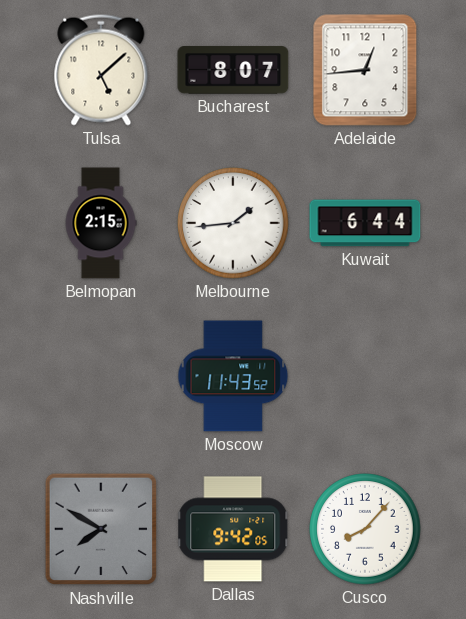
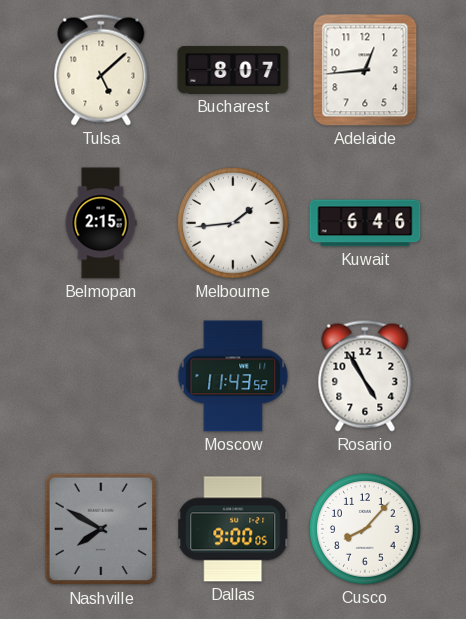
Kuwait: 6:44 -> 6:46 (365, 223)
Rosario: none -> 4:55 (365, 376)
Dallas: 9:42 -> 9:00 (233, 529)
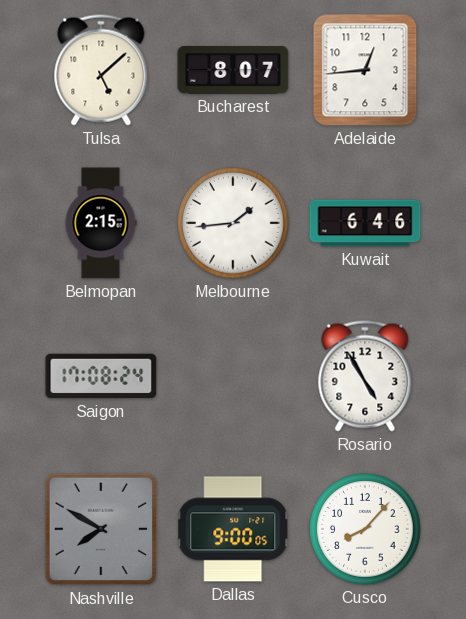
Saigon: none -> 17:08 (101, 376)
Moscow: 11:43 -> none (233, 376)
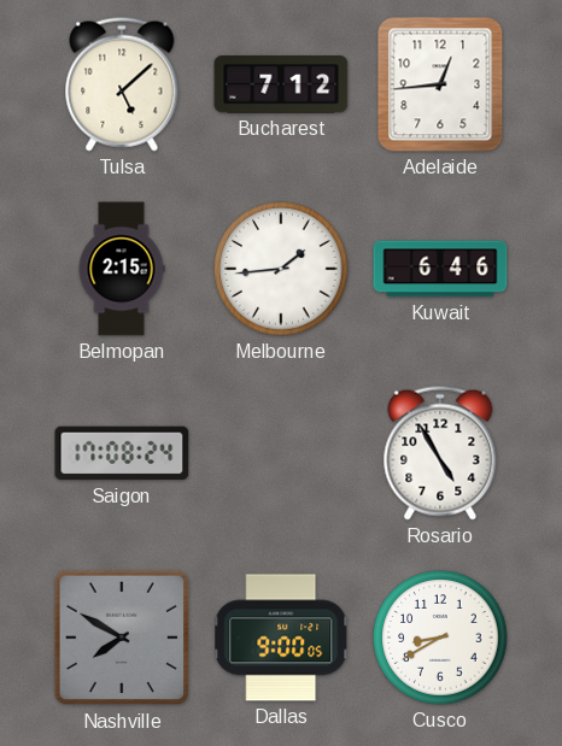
Bucharest: 8:07 -> 7:12 (281, 84)
Cusco: 8:07 -> 8:40 (440, 638)
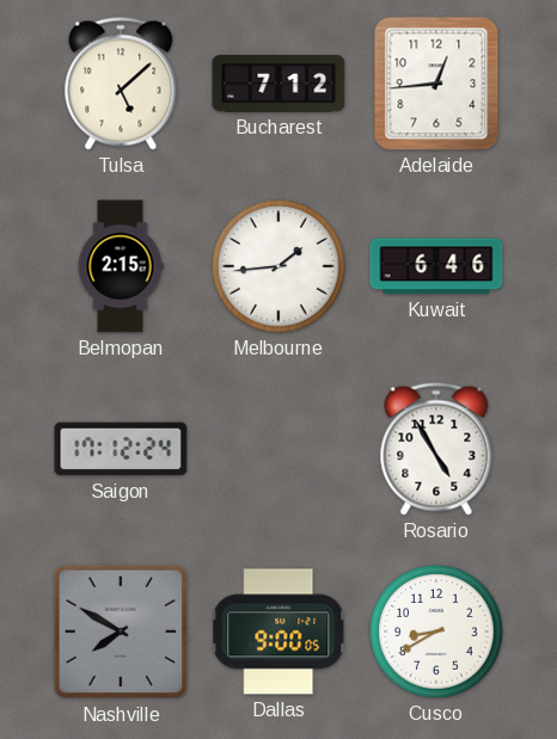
Saigon: 17:08 -> 17:12 (121, 449)
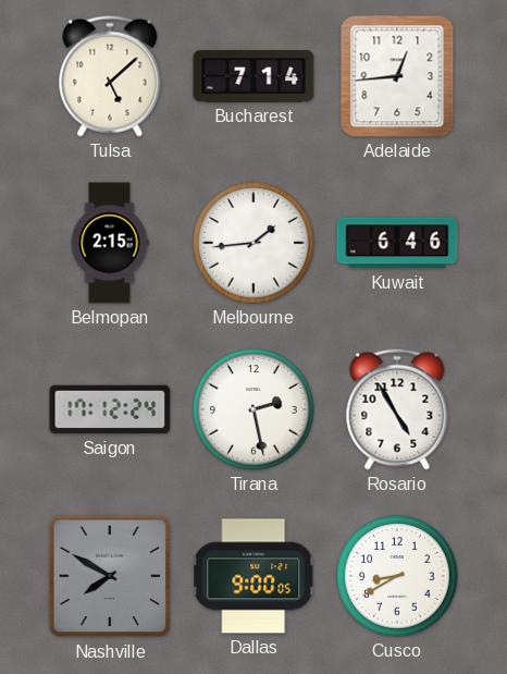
Bucharest: 7:12 -> 7:14 (253, 76)
Tirana: none -> 2:28 (253, 409)
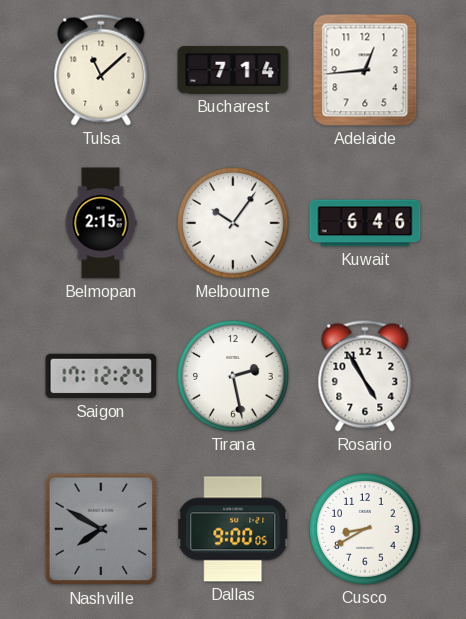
Tulsa: 5:08 -> 11:08 (101, 70)
Melbourne: 1:44 -> 10:06 (233, 223)
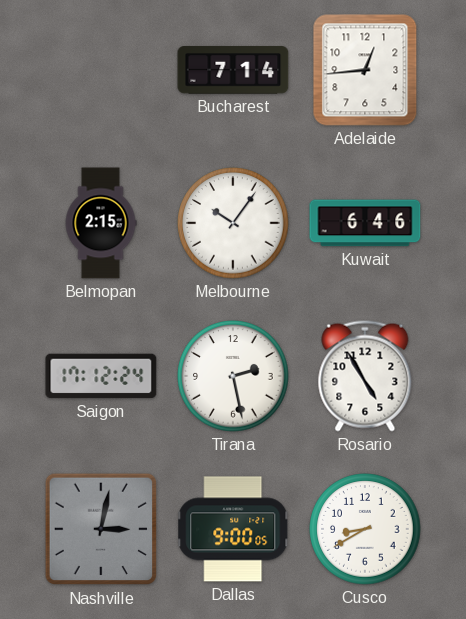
Tulsa: 11:08 -> none (101, 70)
Nashville: 7:50 -> 3:02 (101, 529)
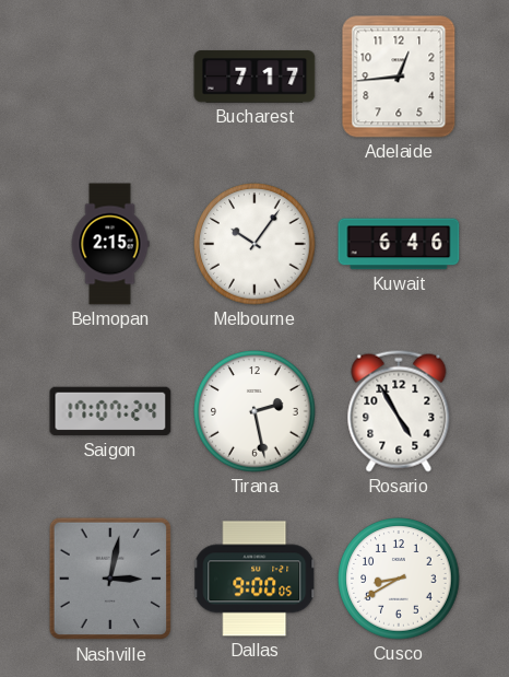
Bucharest: 7:14 -> 7:17 (254, 77)
Saigon: 17:12 -> 17:07 (110, 411)
